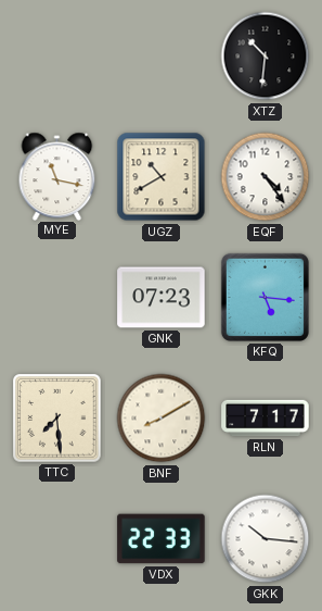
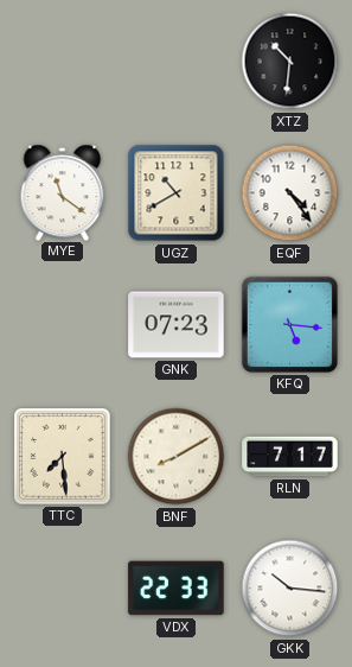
MYE: 11:17 -> 11:21 (63, 192)
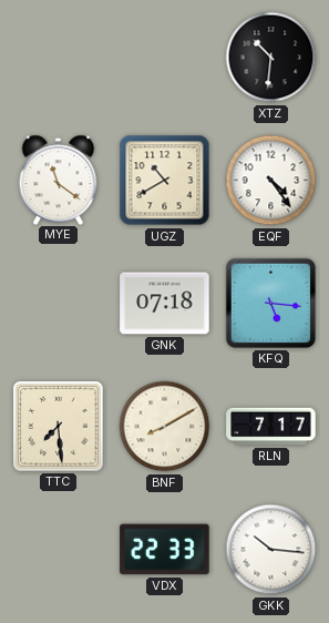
GNK: 07:23 -> 07:18 (165, 304)
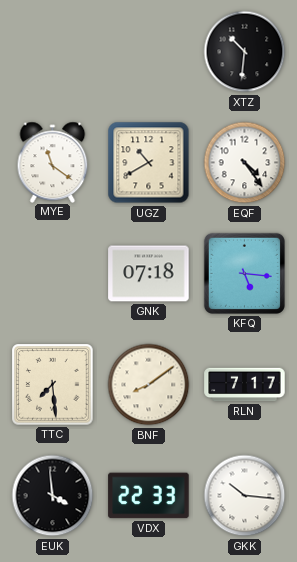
BNF: 8:10 -> 8:09 (149, 385)
EUK: none -> 3:59 (53, 496)
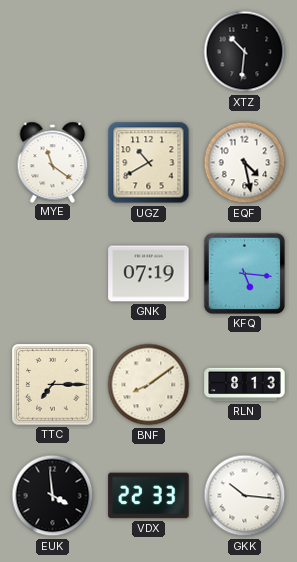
EQF: 4:24 -> 4:28 (245, 163)
GNK: 07:18 -> 07:19 (149, 274)
TTC: 7:29 -> 7:15 (53, 385)
RLN: 7:17 -> 8:13 (245, 385)
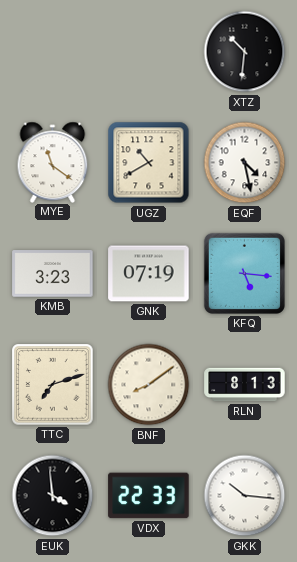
KMB: none -> 3:23 (53, 274)
TTC: 7:15 -> 7:12 (53, 385)
